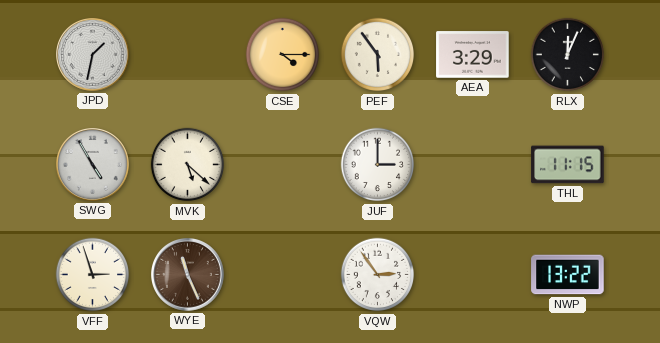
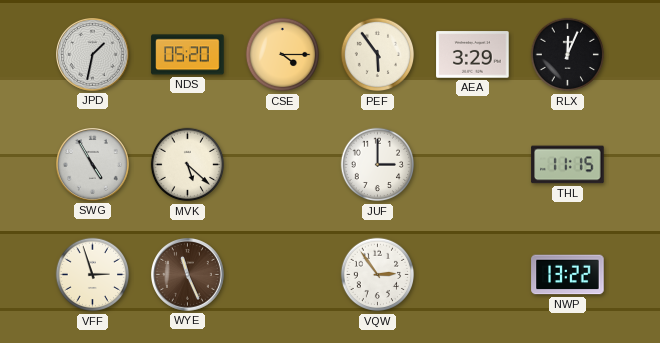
NDS: none -> 05:20 (188, 55)
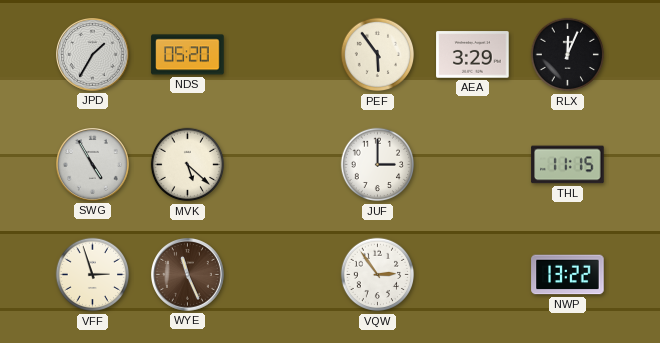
JPD: 1:32 -> 1:35 (93, 55)
CSE: 4:15 -> none (283, 55)
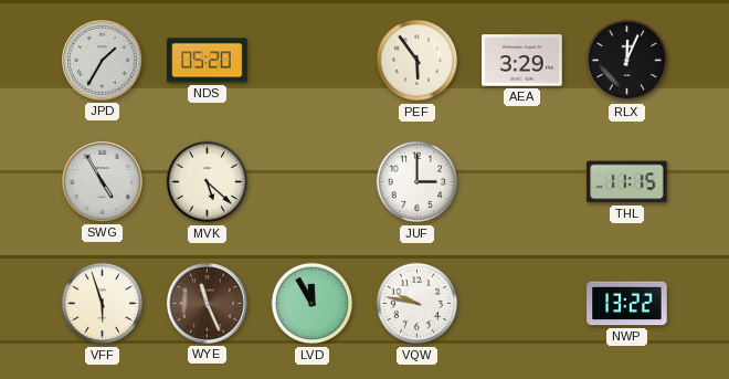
VFF: 2:57 -> 5:57 (103, 304)
LVD: none -> 11:55 (313, 304)
VQW: 2:54 -> 9:47 (418, 304)
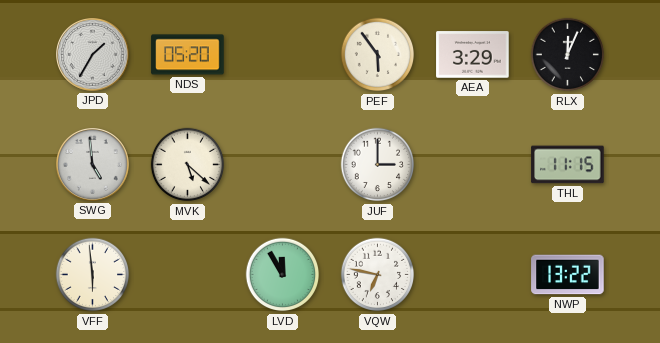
SWG: 4:55 -> 4:59 (93, 165)
VFF: 5:57 -> 5:59 (93, 275)
WYE: 11:26 -> none (208, 304)
VQW: 9:47 -> 6:47 (378, 275)
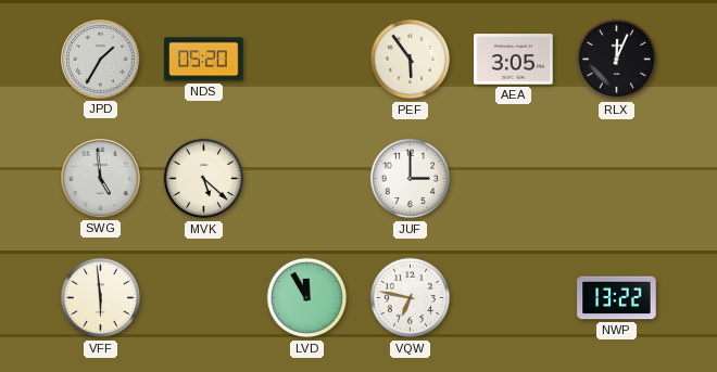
AEA: 3:29 -> 3:05 (514, 60)
THL: 11:15 -> none (568, 165)
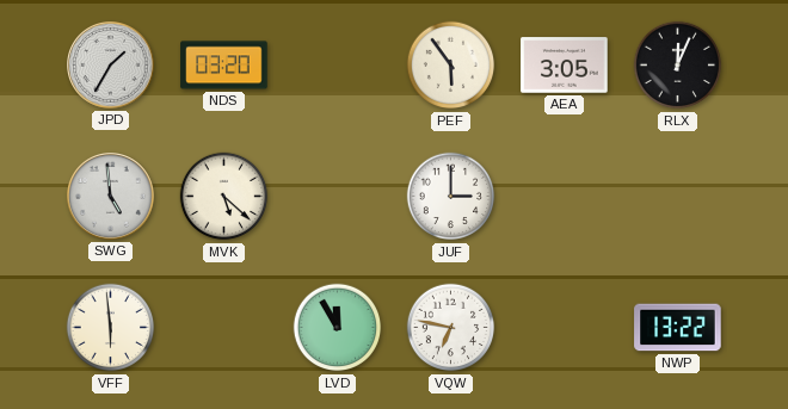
NDS: 05:20 -> 03:20 (224, 66)
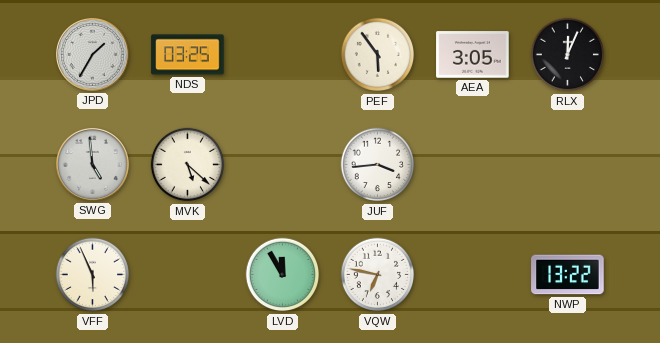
NDS: 03:20 -> 03:25 (188, 55)
JUF: 3:00 -> 3:44 (378, 165)
VFF: 5:59 -> 5:56 (93, 275)
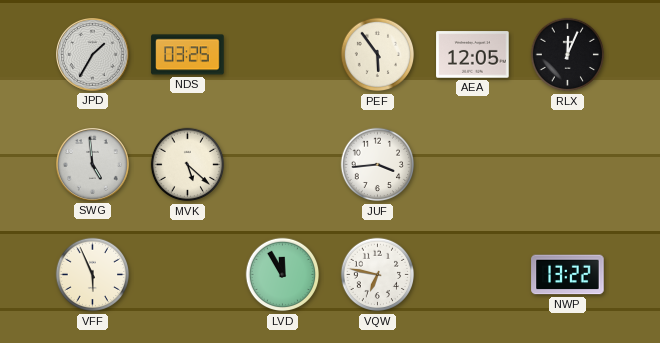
AEA: 3:05 -> 12:05 (473, 55)
